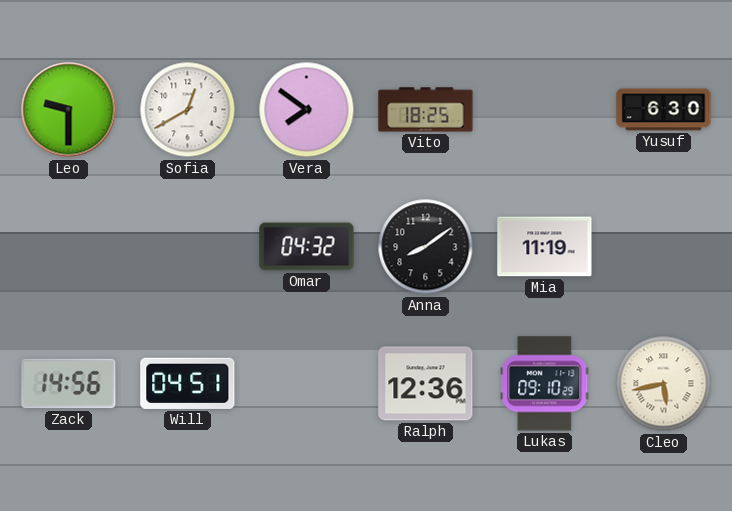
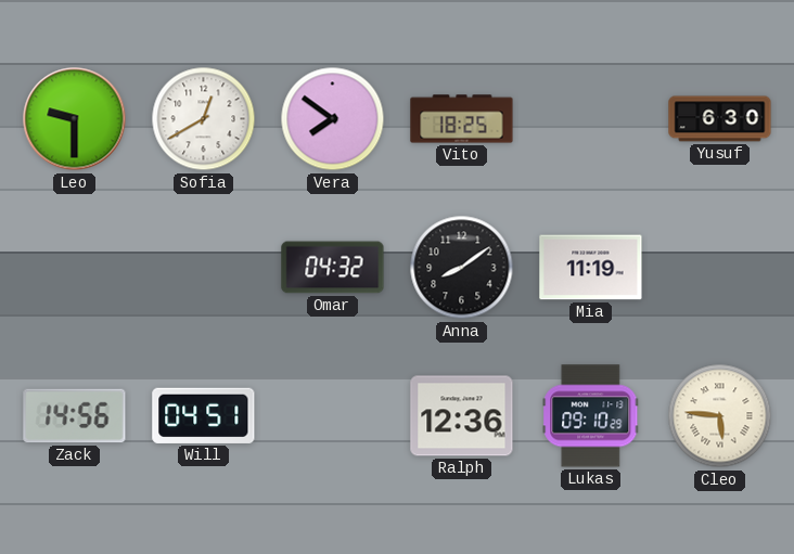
Cleo: 5:43 -> 5:46 (720, 416)
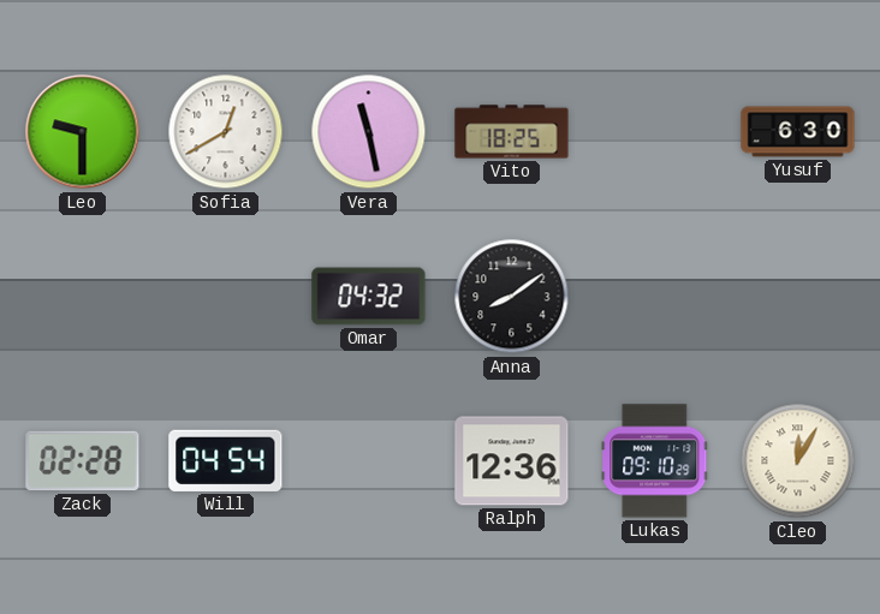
Vera: 7:51 -> 11:28 (369, 132)
Mia: 11:19 -> none (591, 268)
Zack: 14:56 -> 02:28 (83, 461)
Will: 04:51 -> 04:54 (226, 460)
Cleo: 5:46 -> 12:05 (798, 461)
